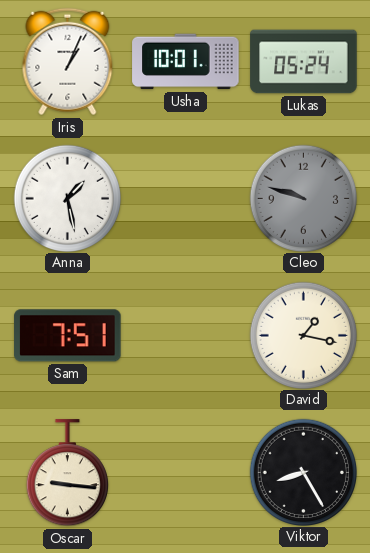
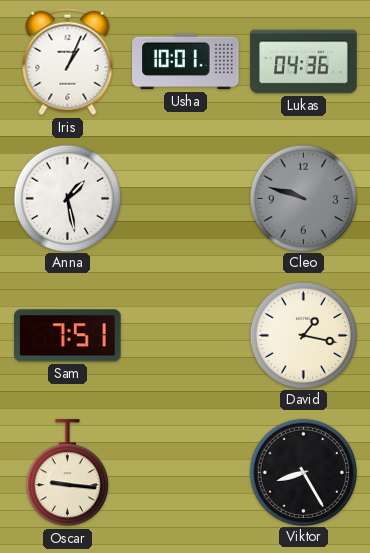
Lukas: 05:24 -> 04:36 (304, 62)
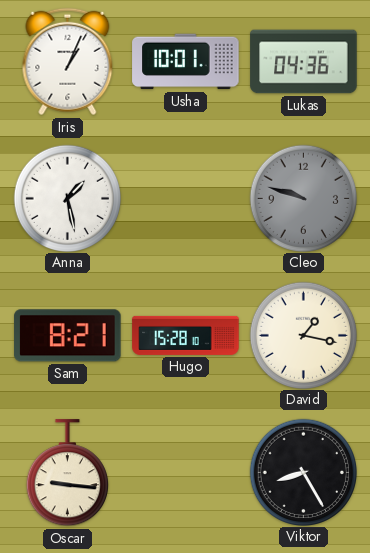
Sam: 7:51 -> 8:21 (68, 336)
Hugo: none -> 15:28 (186, 335)
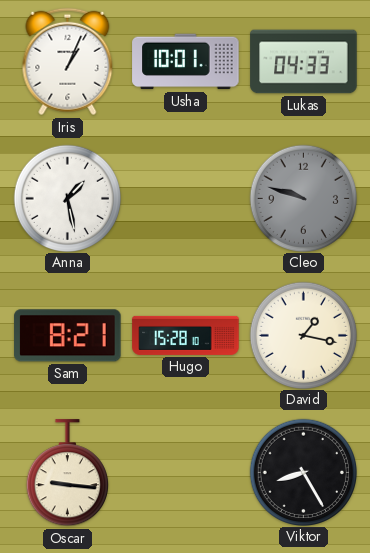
Lukas: 04:36 -> 04:33 (304, 62)
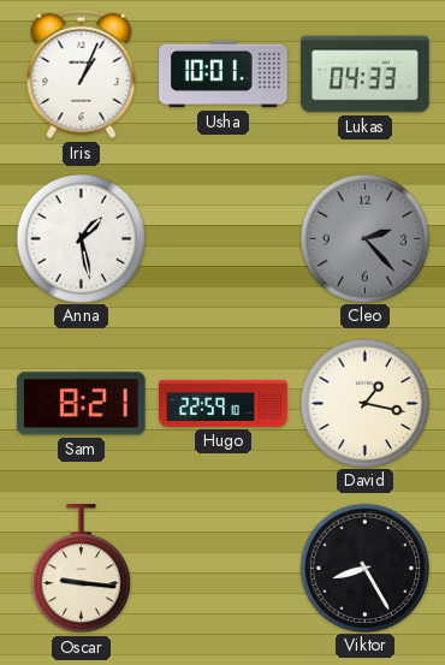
Cleo: 9:48 -> 2:23 (364, 238)
Hugo: 15:28 -> 22:59 (224, 403)
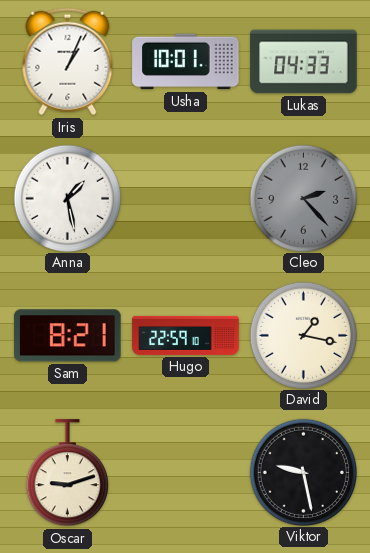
Oscar: 9:16 -> 9:12 (67, 473)
Viktor: 8:25 -> 9:28 (303, 472)
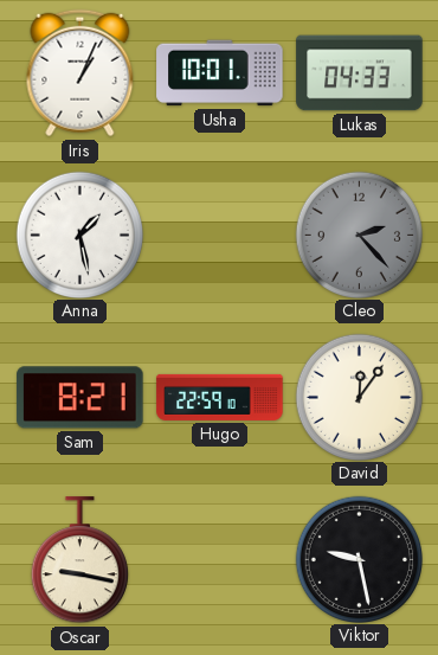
David: 1:17 -> 12:06 (359, 397)
Oscar: 9:12 -> 9:17 (79, 560)
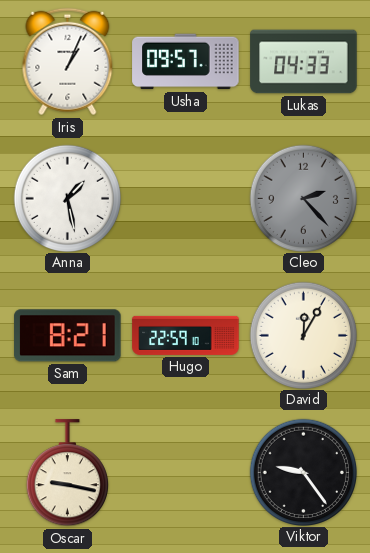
Usha: 10:01 -> 09:57 (186, 62)
David: 12:06 -> 12:05 (303, 335)
Viktor: 9:28 -> 9:24 (303, 472)
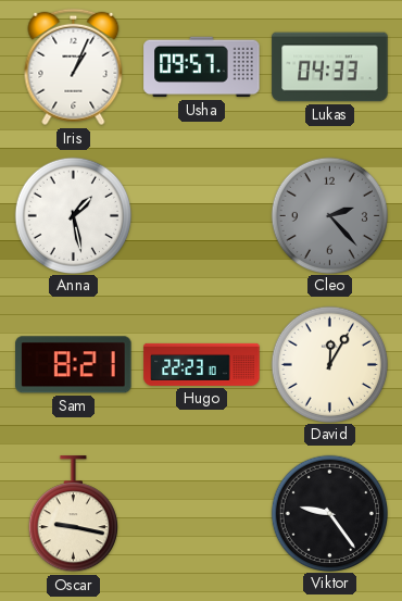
Hugo: 22:59 -> 22:23 (202, 364)
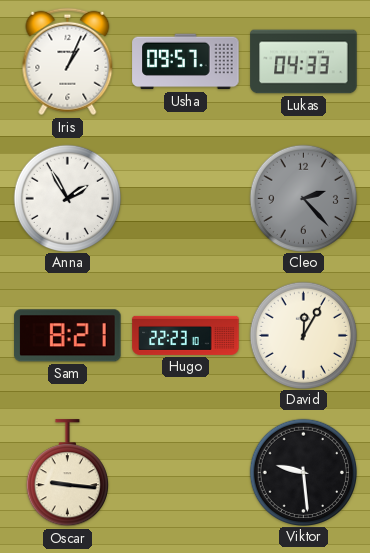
Anna: 1:28 -> 1:55 (67, 198)
Oscar: 9:17 -> 9:16 (67, 473)
Viktor: 9:24 -> 9:29 (303, 472)
